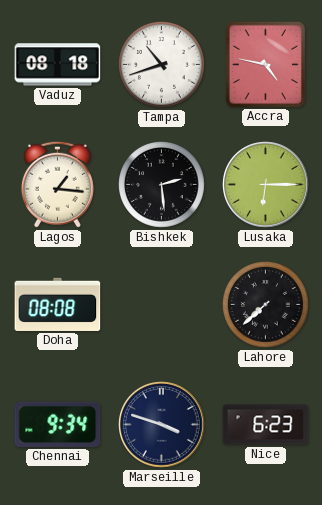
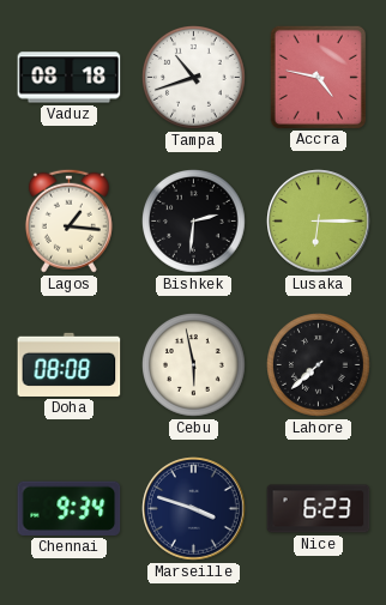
Bishkek: 2:29 -> 2:31 (194, 222)
Cebu: none -> 5:58 (194, 365)
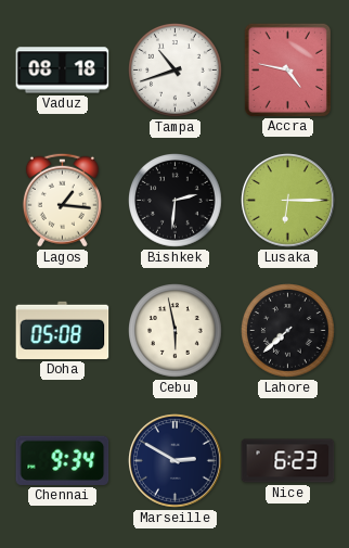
Doha: 08:08 -> 05:08 (63, 330)
Marseille: 3:48 -> 2:50 (176, 461)
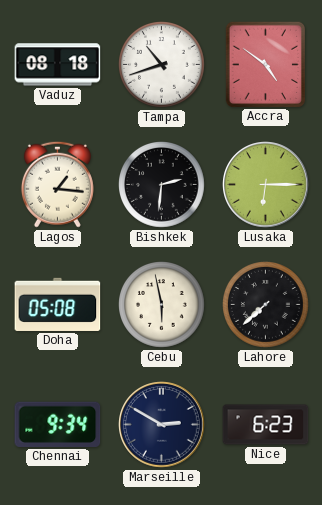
Accra: 4:47 -> 4:51 (265, 64)
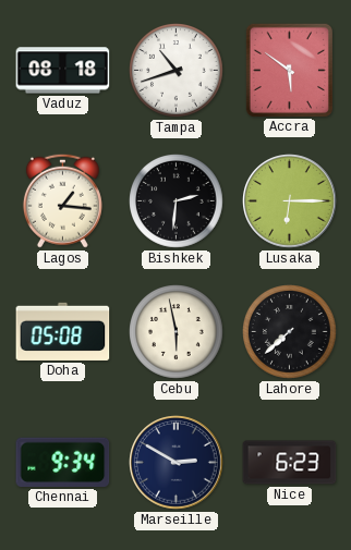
Accra: 4:51 -> 5:51 (289, 70)
